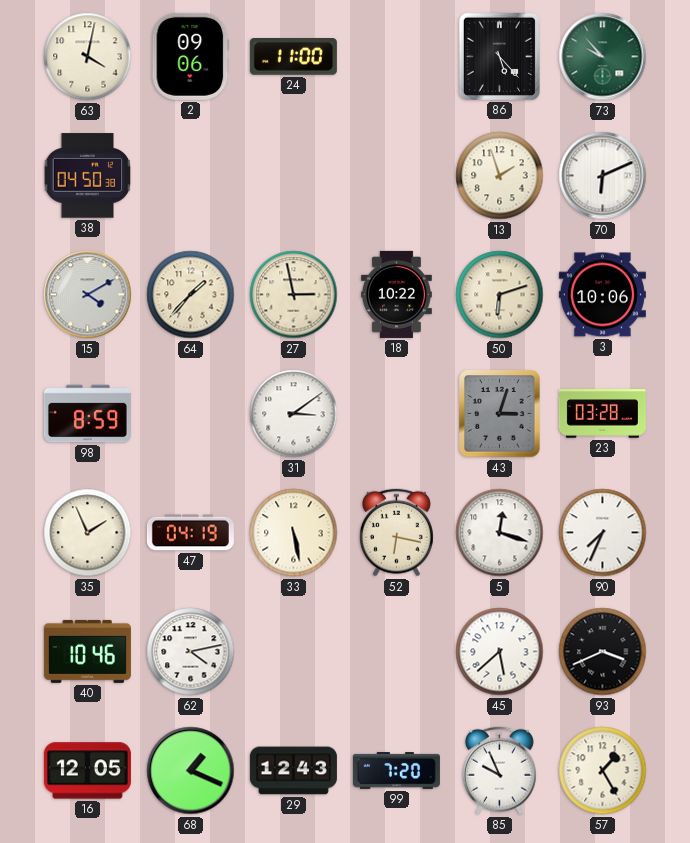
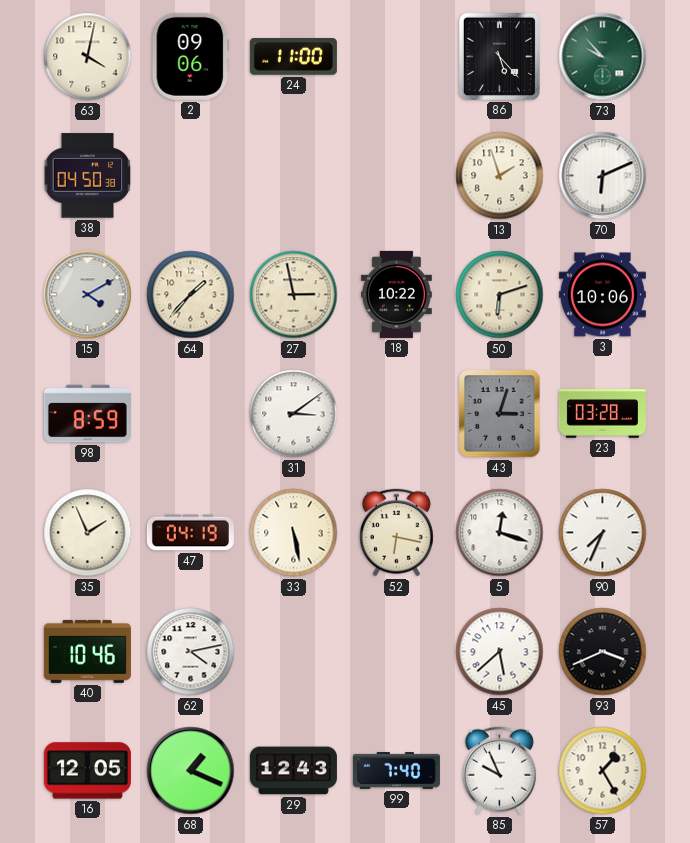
99: 7:20 -> 7:40 (396, 771)
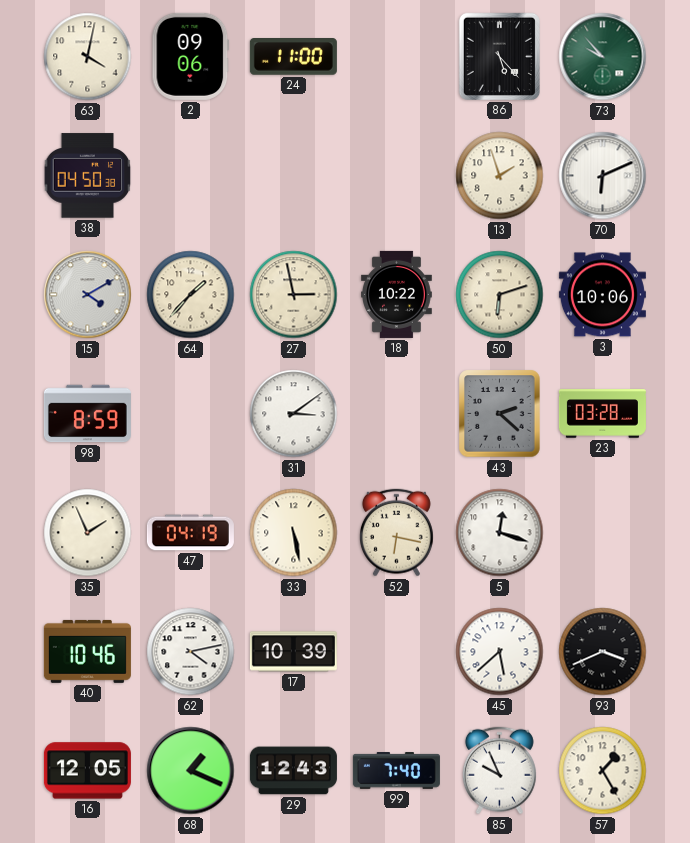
43: 3:03 -> 2:22 (500, 414)
90: 7:34 -> none (603, 533)
17: none -> 10:39 (293, 652)
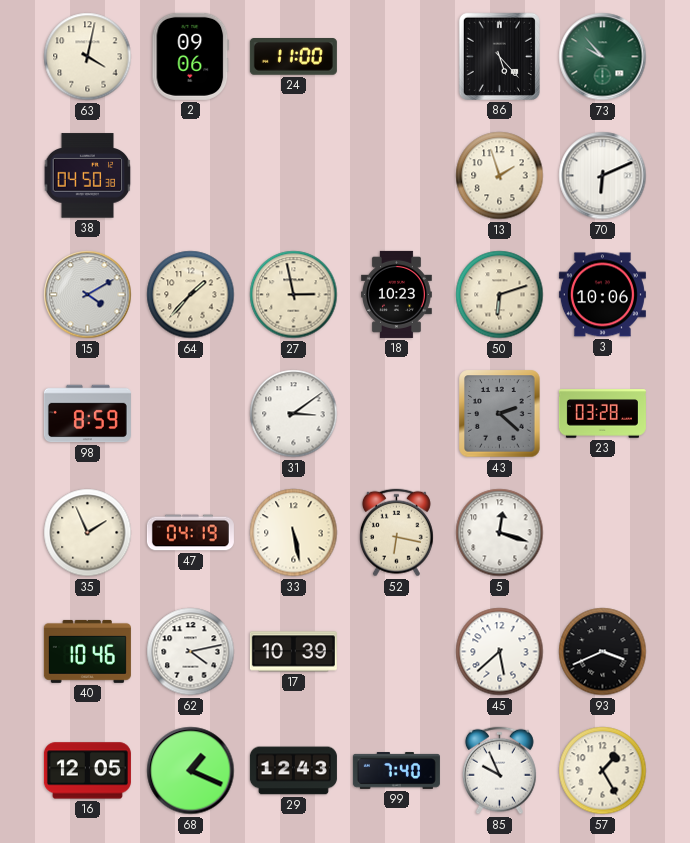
18: 10:22 -> 10:23 (397, 294)
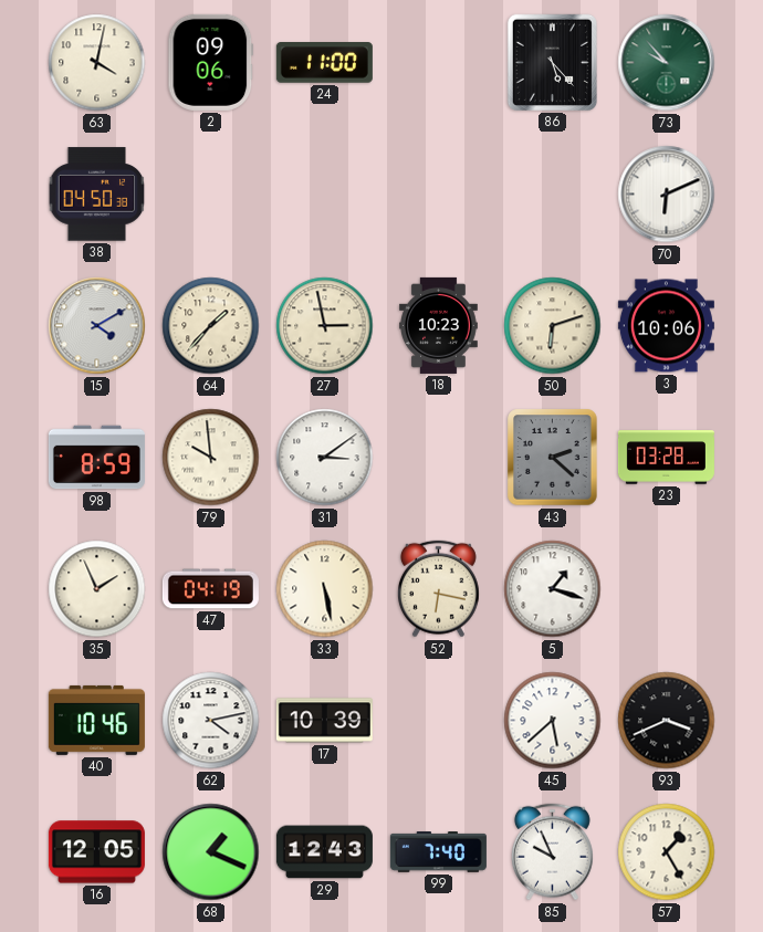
13: 1:57 -> none (500, 176)
79: none -> 9:59 (211, 458)
5: 12:18 -> 1:18 (553, 589)
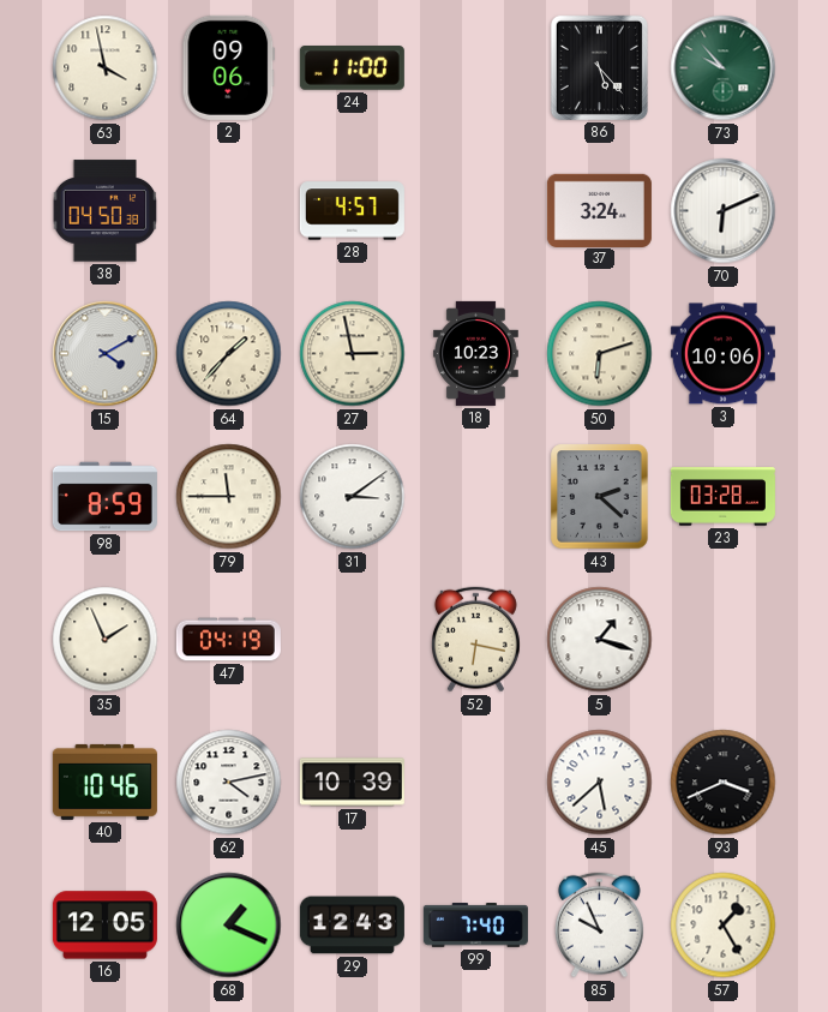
63: 4:02 -> 3:58 (106, 68)
28: none -> 4:57 (352, 211)
37: none -> 3:24 (599, 210)
79: 9:59 -> 11:45 (229, 497)
33: 5:28 -> none (325, 589)
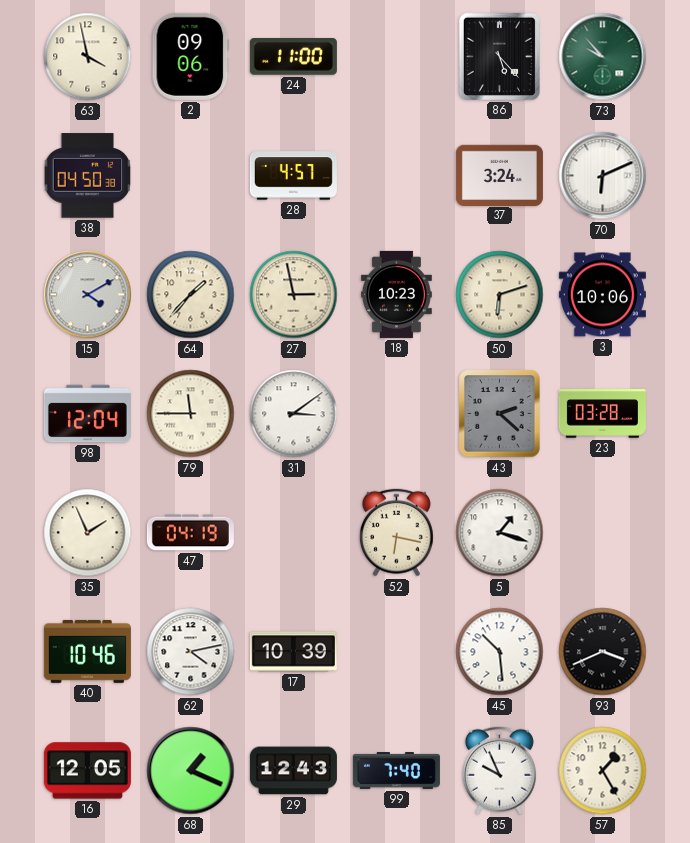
98: 8:59 -> 12:04 (87, 414)
45: 5:38 -> 10:29 (500, 652)
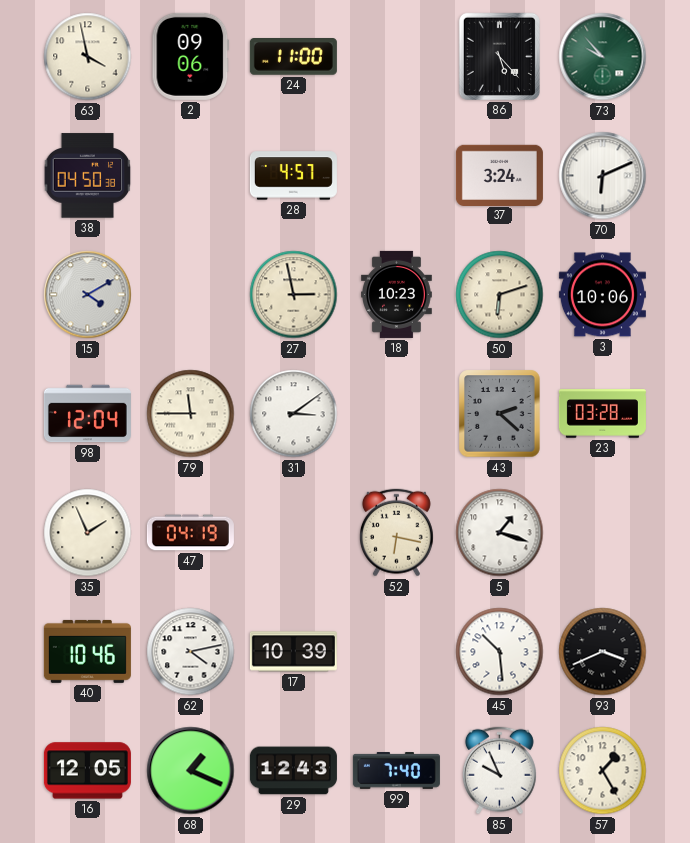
64: 1:37 -> none (191, 295)
